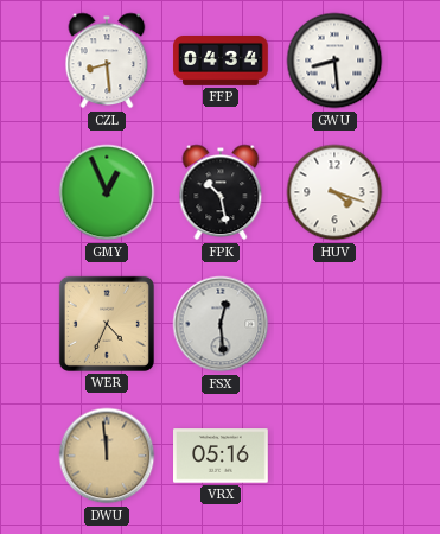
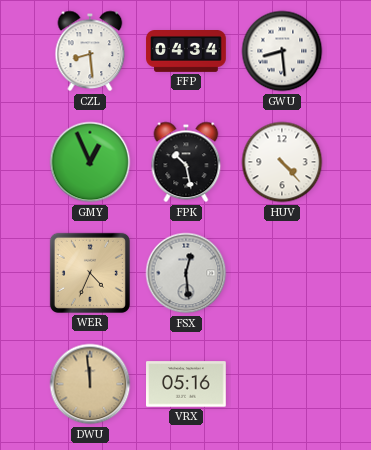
HUV: 4:18 -> 4:23 (282, 162)
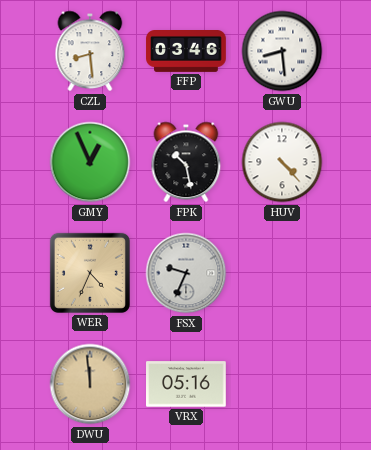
FFP: 04:34 -> 03:46 (186, 52)
FSX: 12:29 -> 9:34 (186, 273)
